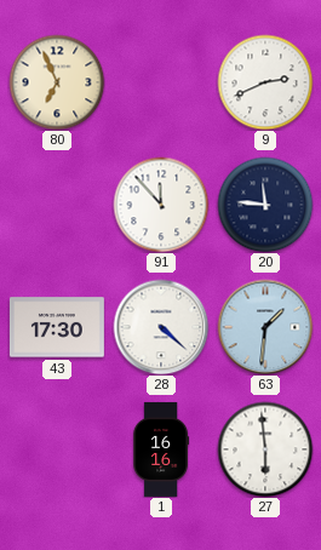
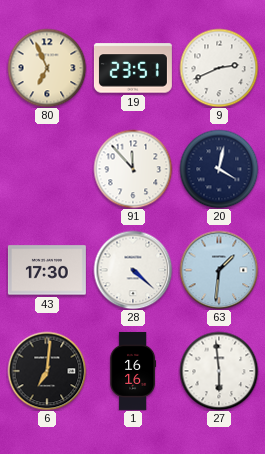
19: none -> 23:51 (133, 68)
20: 11:46 -> 4:02 (219, 169)
6: none -> 7:01 (47, 371)
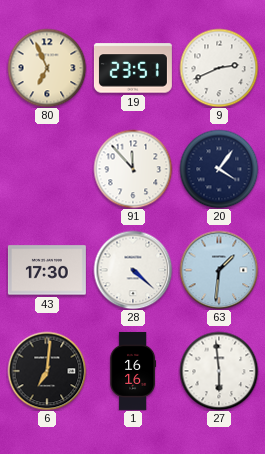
20: 4:02 -> 4:06 (219, 169)
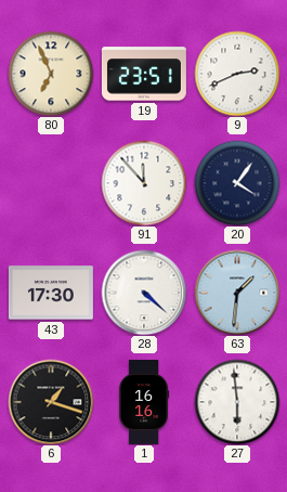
6: 7:01 -> 1:18 (51, 402)
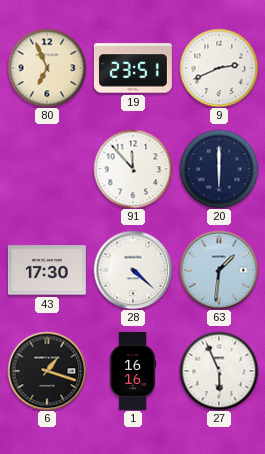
20: 4:06 -> 6:00 (219, 169)
27: 5:59 -> 5:56 (219, 371)
